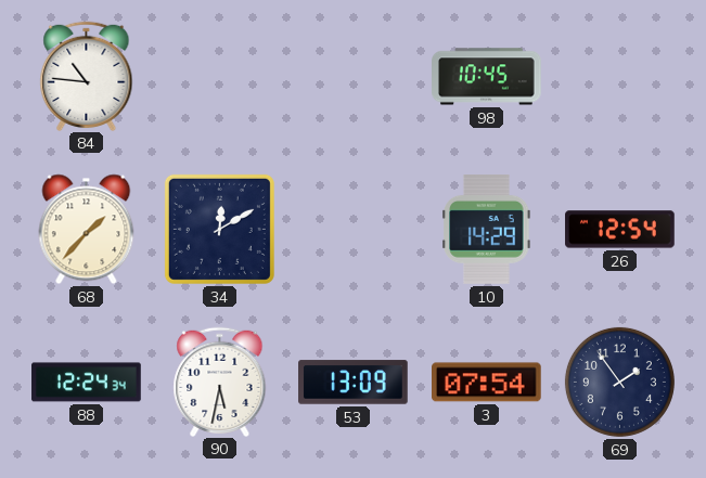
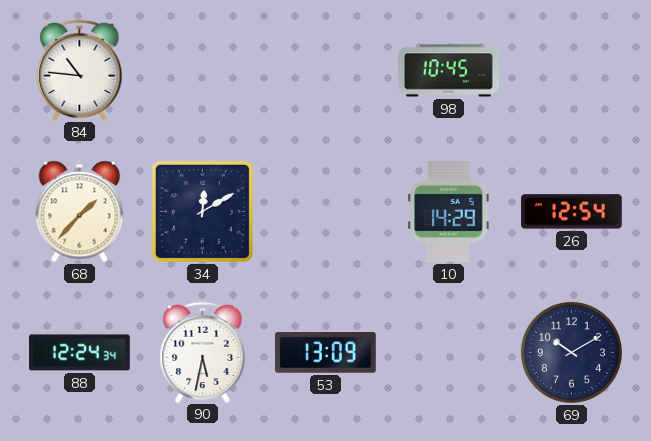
3: 07:54 -> none (487, 383)
69: 1:54 -> 10:10 (571, 352)
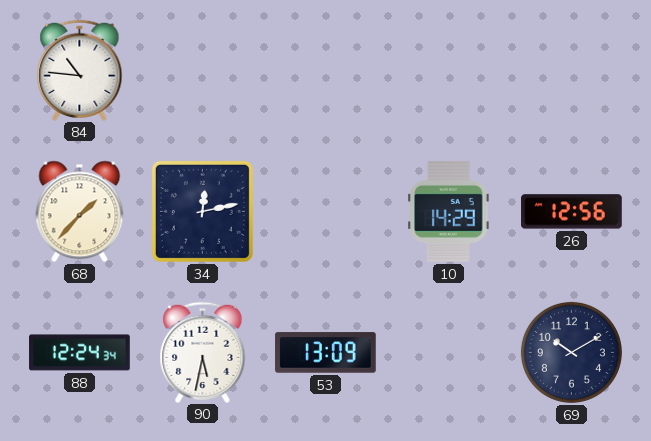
98: 10:45 -> none (449, 71)
34: 12:10 -> 12:13 (202, 211)
26: 12:54 -> 12:56 (572, 212)
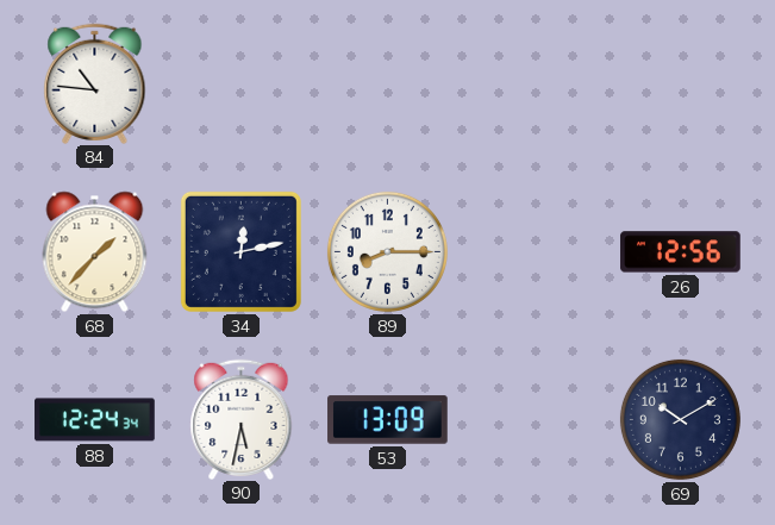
89: none -> 8:15 (387, 251)
10: 14:29 -> none (449, 212)
